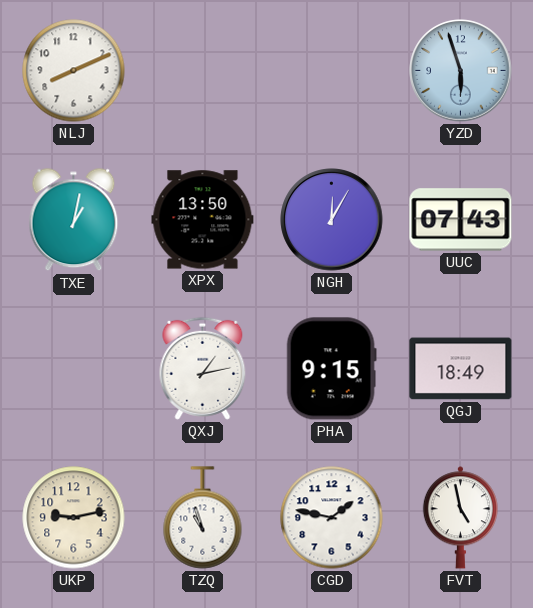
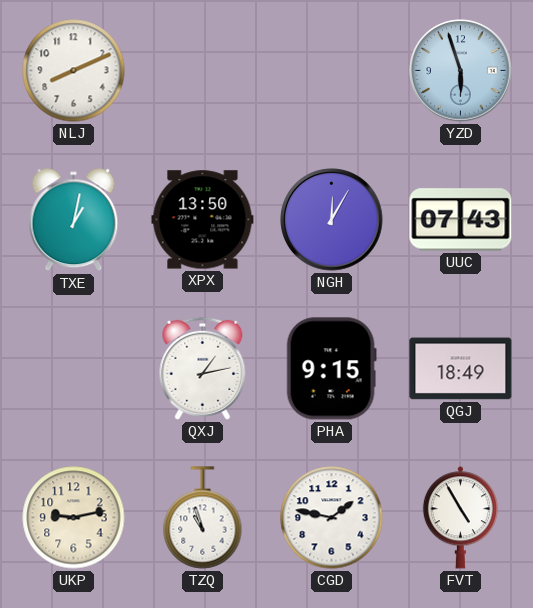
FVT: 4:58 -> 4:55 (460, 518)
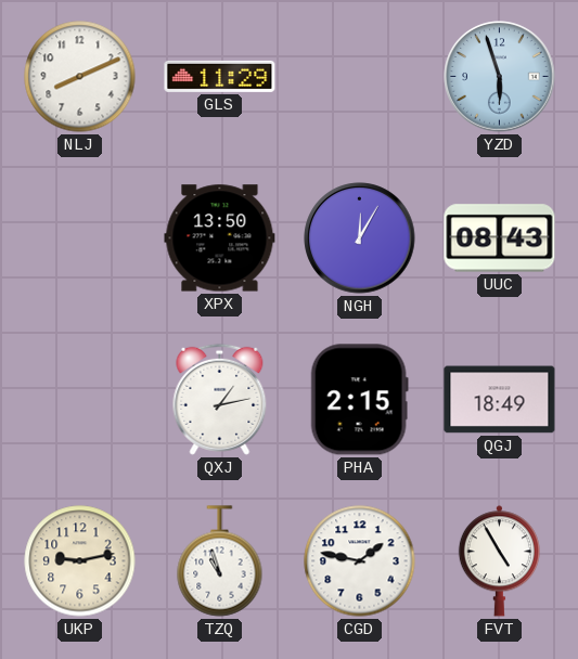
GLS: none -> 11:29 (220, 76)
TXE: 1:02 -> none (74, 220)
UUC: 07:43 -> 08:43 (500, 238)
PHA: 9:15 -> 2:15 (359, 400)
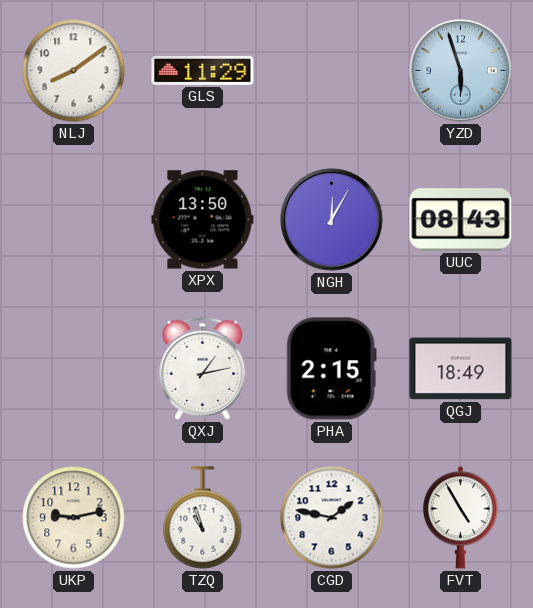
NLJ: 8:11 -> 8:09 (74, 71)
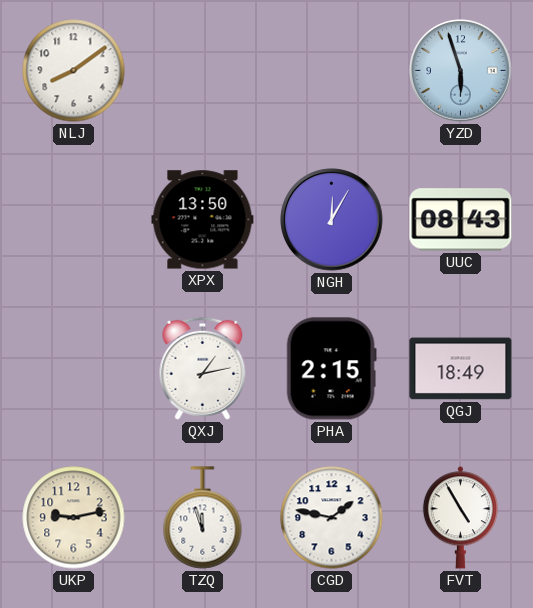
GLS: 11:29 -> none (203, 70)
TZQ: 10:57 -> 11:57 (203, 518)
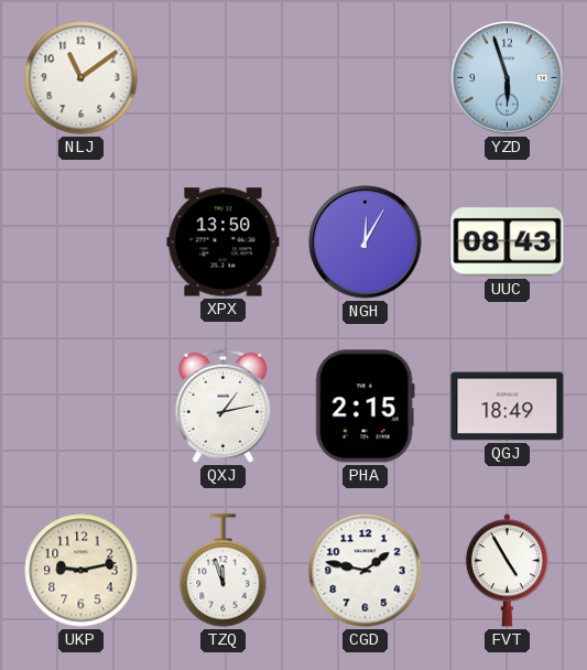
NLJ: 8:09 -> 11:09 (81, 78)
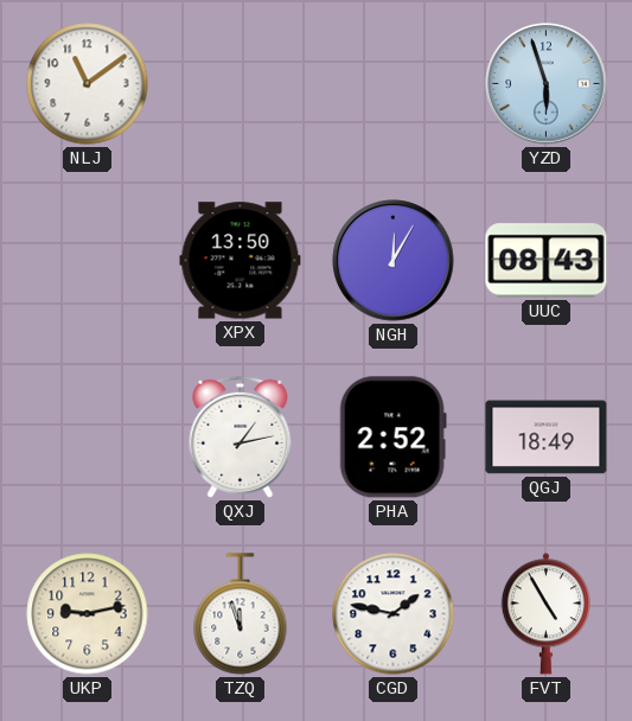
PHA: 2:15 -> 2:52 (392, 438)
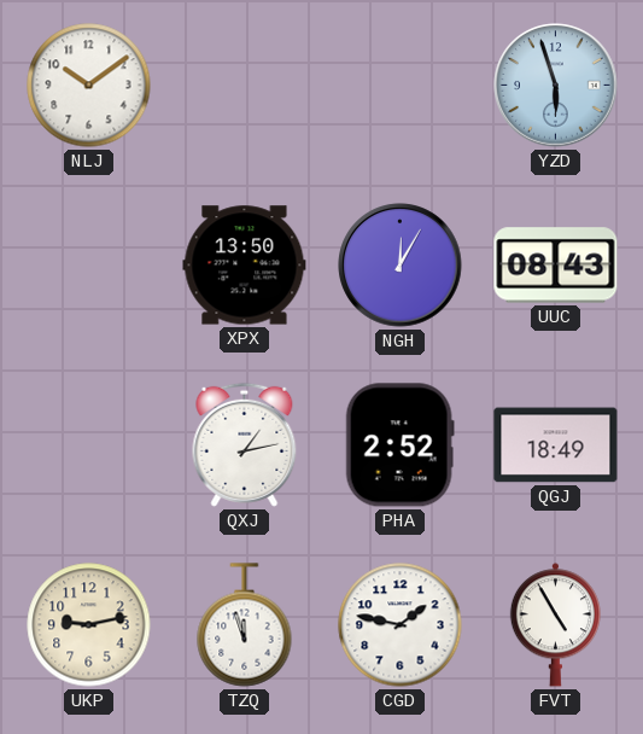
NLJ: 11:09 -> 10:09 (89, 86)
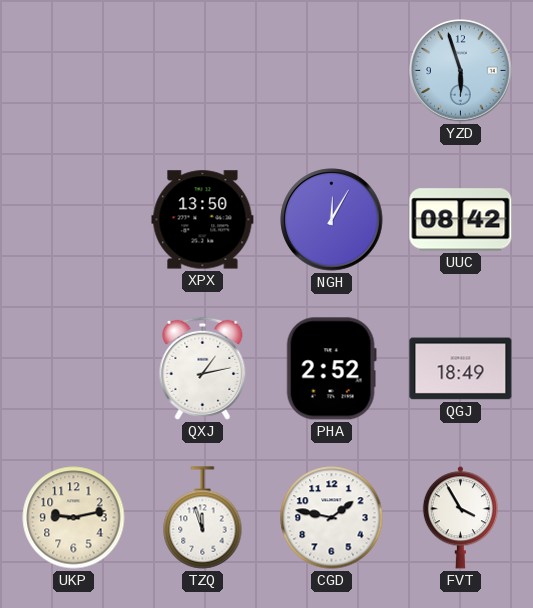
NLJ: 10:09 -> none (89, 86)
UUC: 08:43 -> 08:42 (461, 220)
FVT: 4:55 -> 3:55 (460, 518)
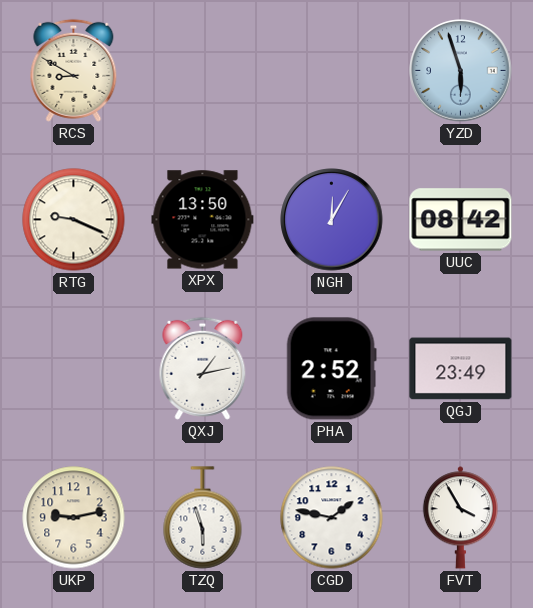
RCS: none -> 8:50 (74, 70)
RTG: none -> 9:19 (74, 220)
QGJ: 18:49 -> 23:49 (461, 369)
TZQ: 11:57 -> 5:57 (203, 518)
